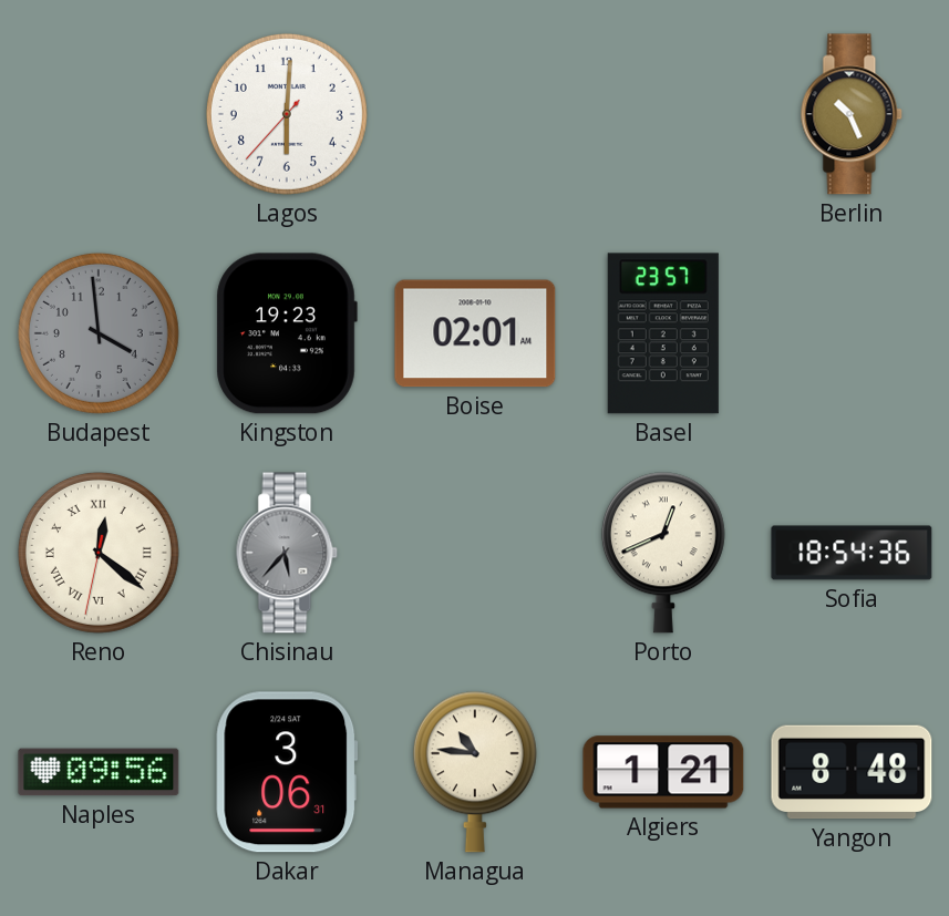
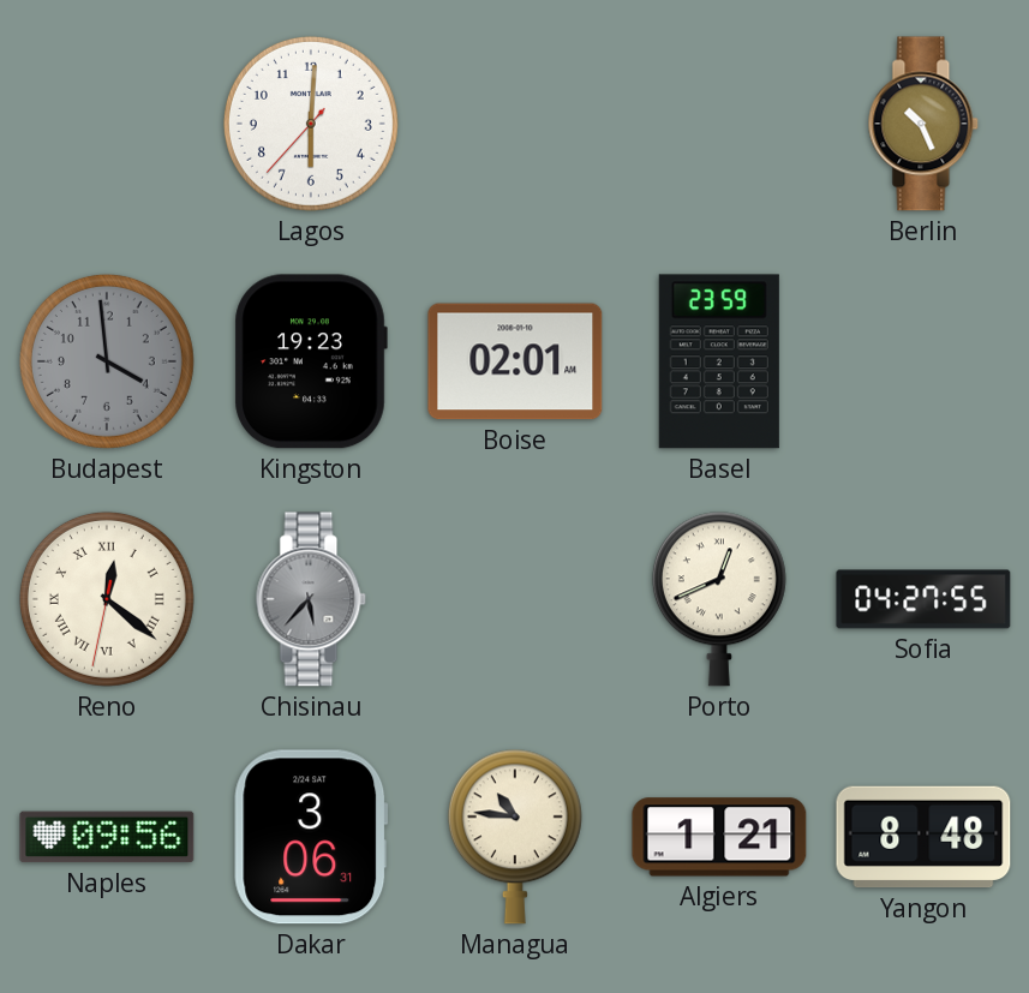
Basel: 23:57 -> 23:59 (719, 361)
Sofia: 18:54 -> 04:27 (923, 599)
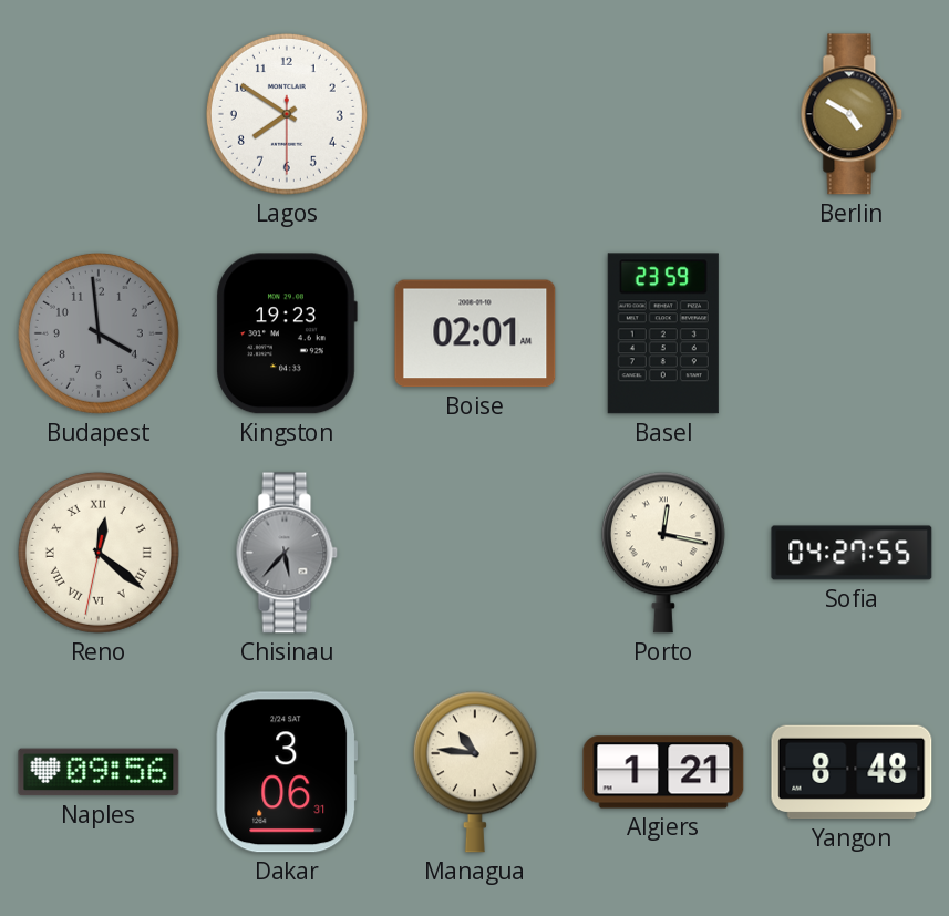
Lagos: 6:00 -> 7:50 (287, 114)
Berlin: 10:26 -> 4:50 (852, 114)
Porto: 12:41 -> 12:17 (663, 553)
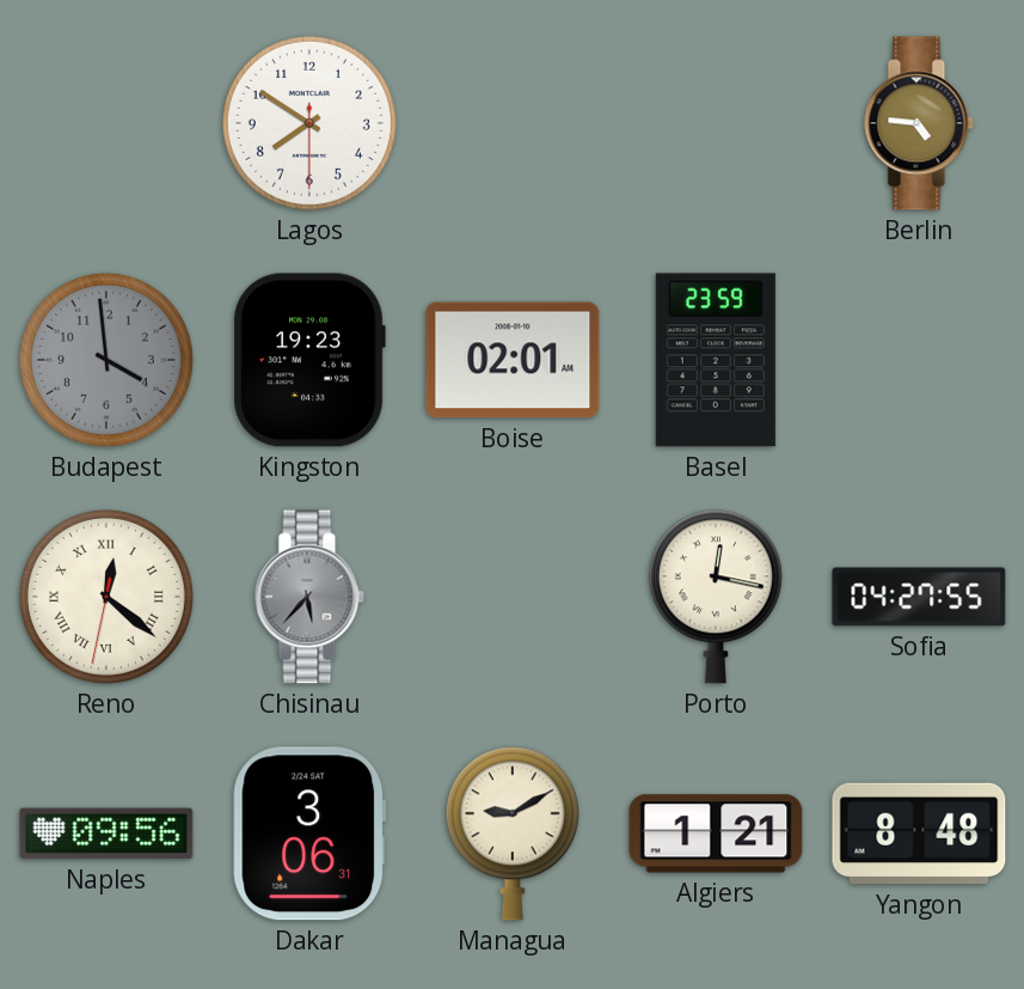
Berlin: 4:50 -> 4:46 (919, 123)
Managua: 10:46 -> 9:10 (513, 834)
